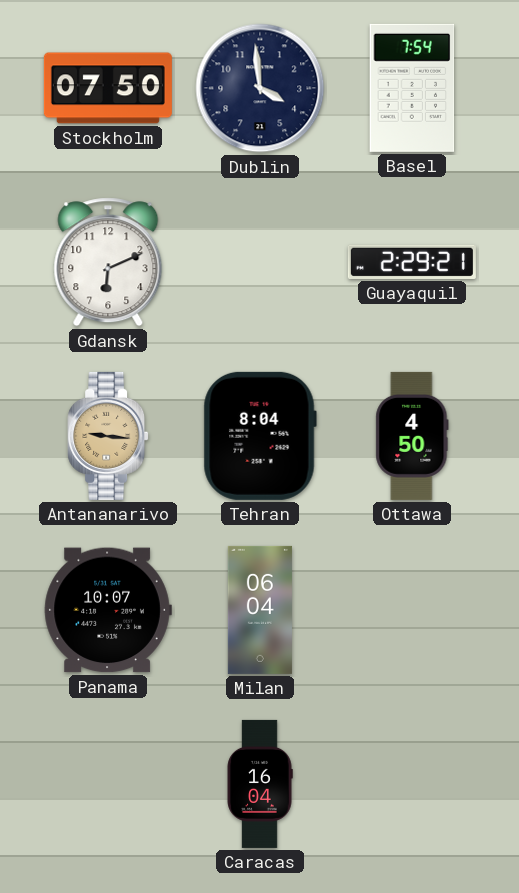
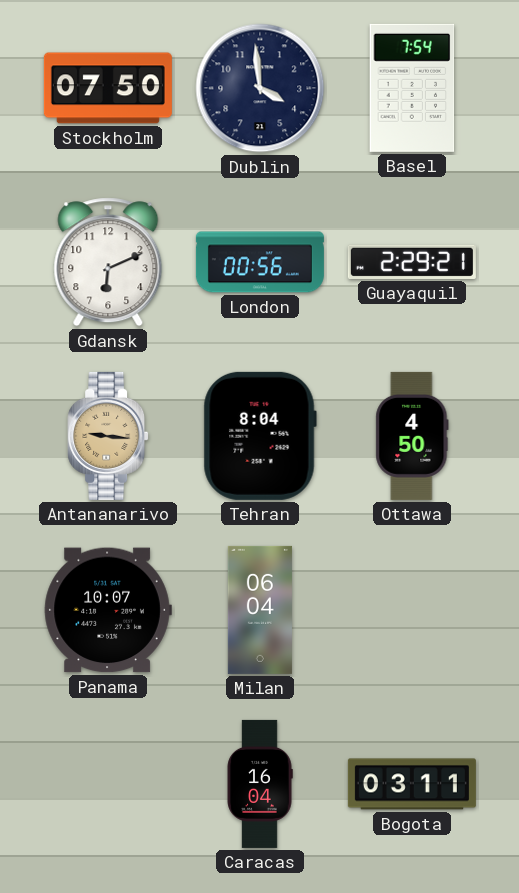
London: none -> 00:56 (260, 262)
Bogota: none -> 03:11 (412, 784)
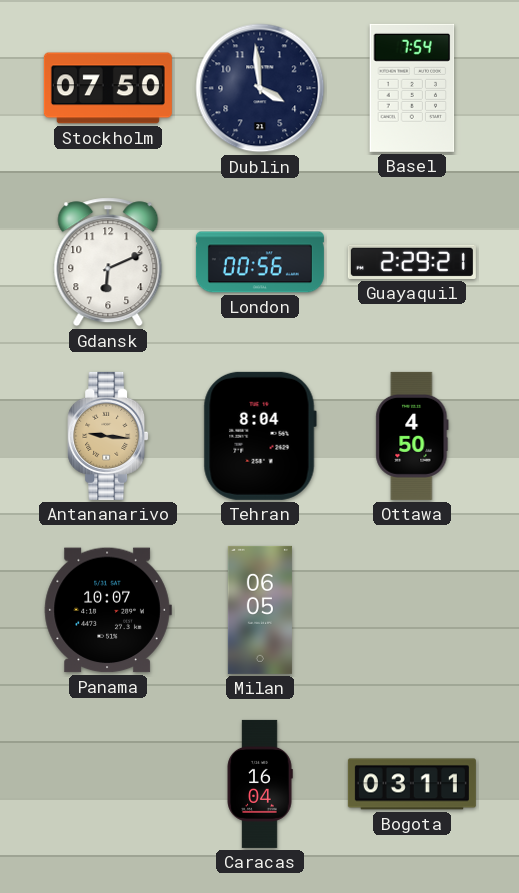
Milan: 06:04 -> 06:05 (260, 610)
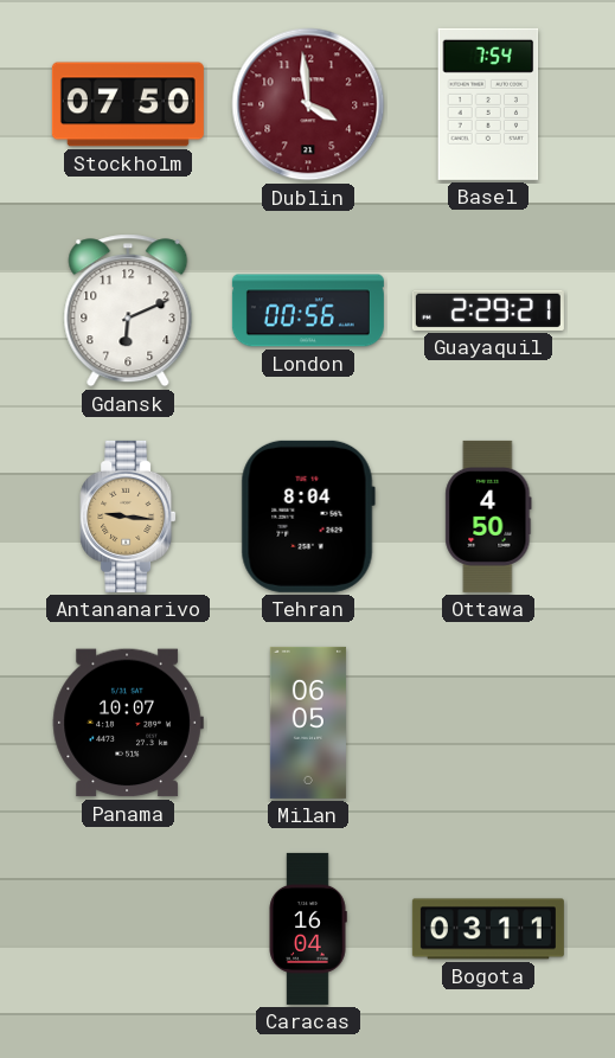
Dublin dial: navy -> burgundy (308, 104)
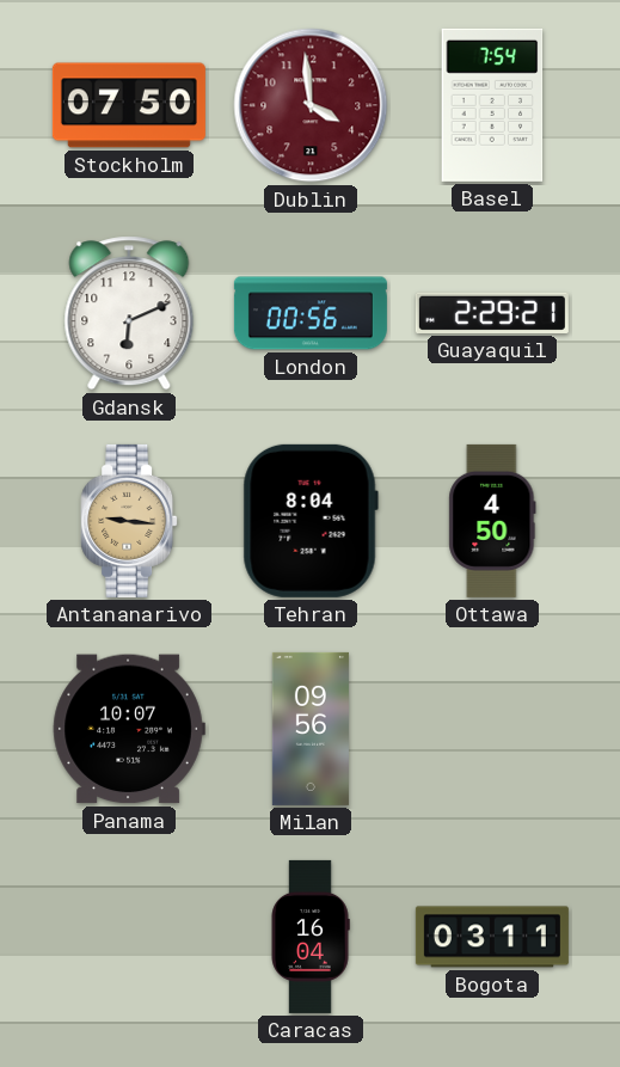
Milan: 06:05 -> 09:56 (311, 729)
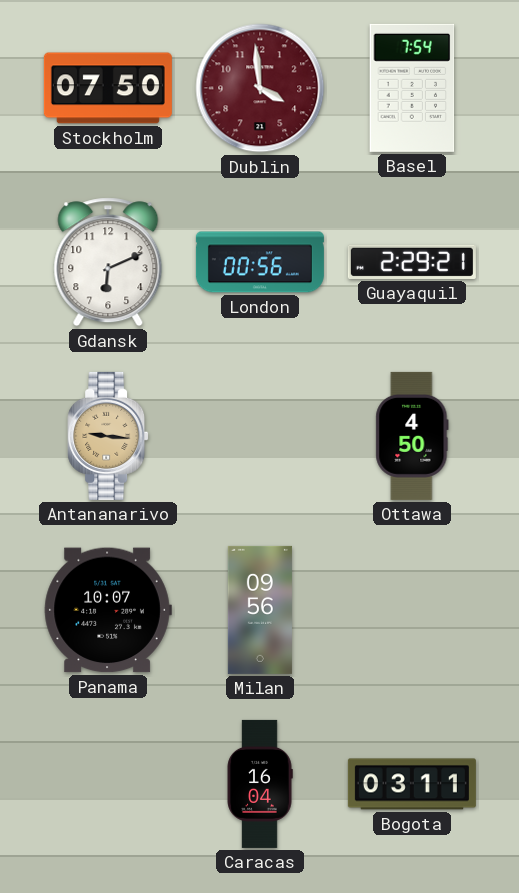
Tehran: 8:04 -> none (311, 521)
